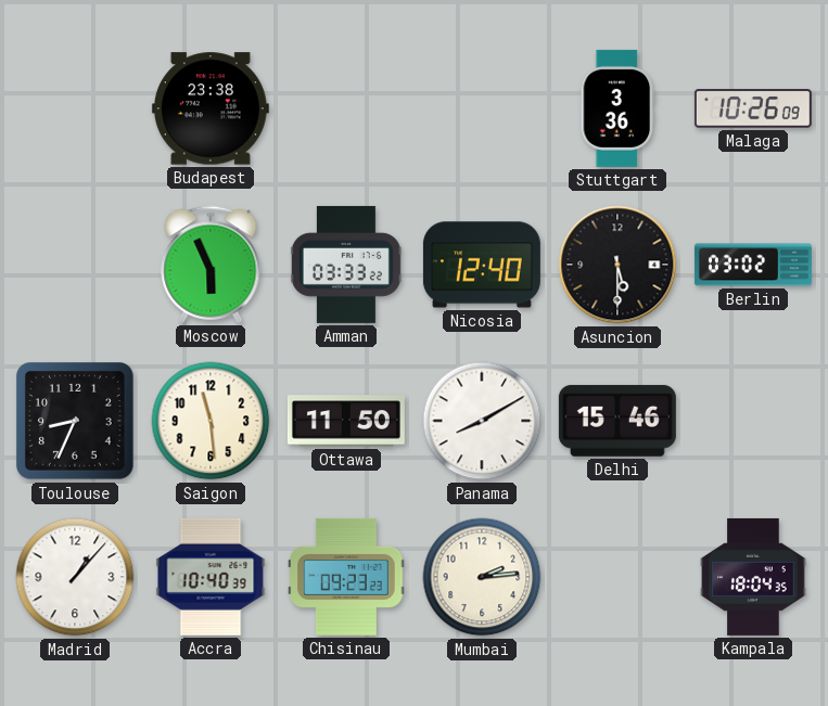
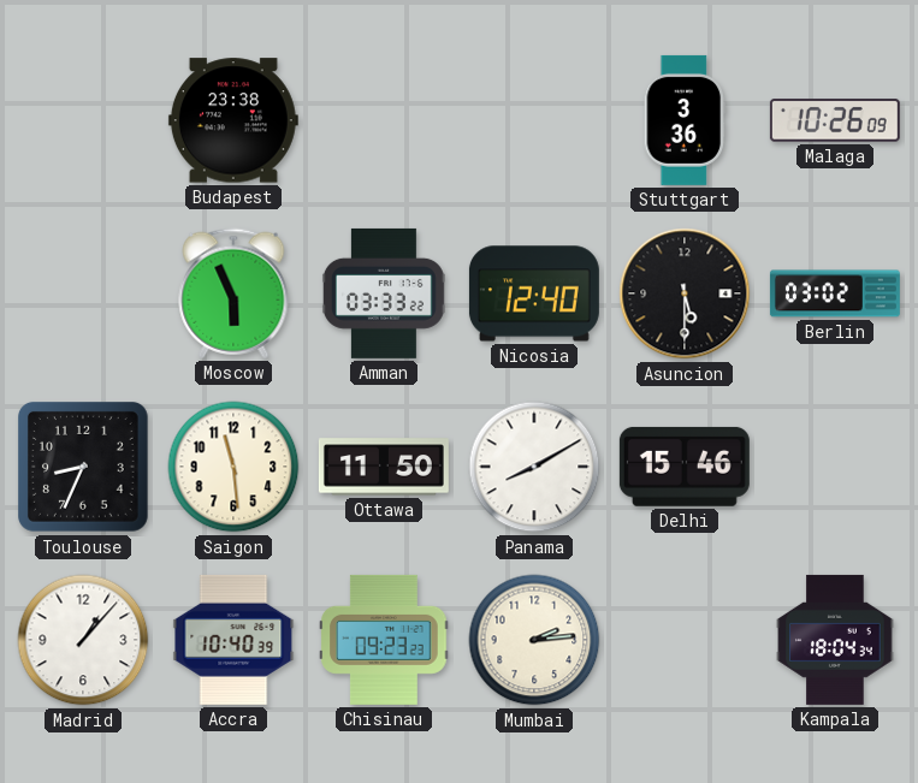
Kampala: 18:04:35 -> 18:04:34 (835, 640)
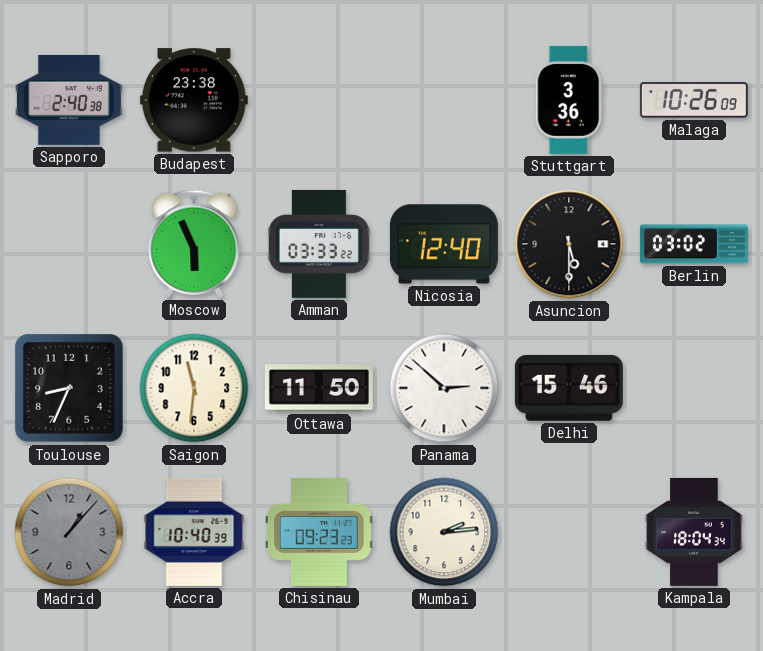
Sapporo: none -> 2:40 (69, 100)
Saigon: 11:29 -> 11:31 (194, 388)
Panama: 8:10 -> 2:52 (444, 388)
Madrid dial: white -> grey (69, 532)
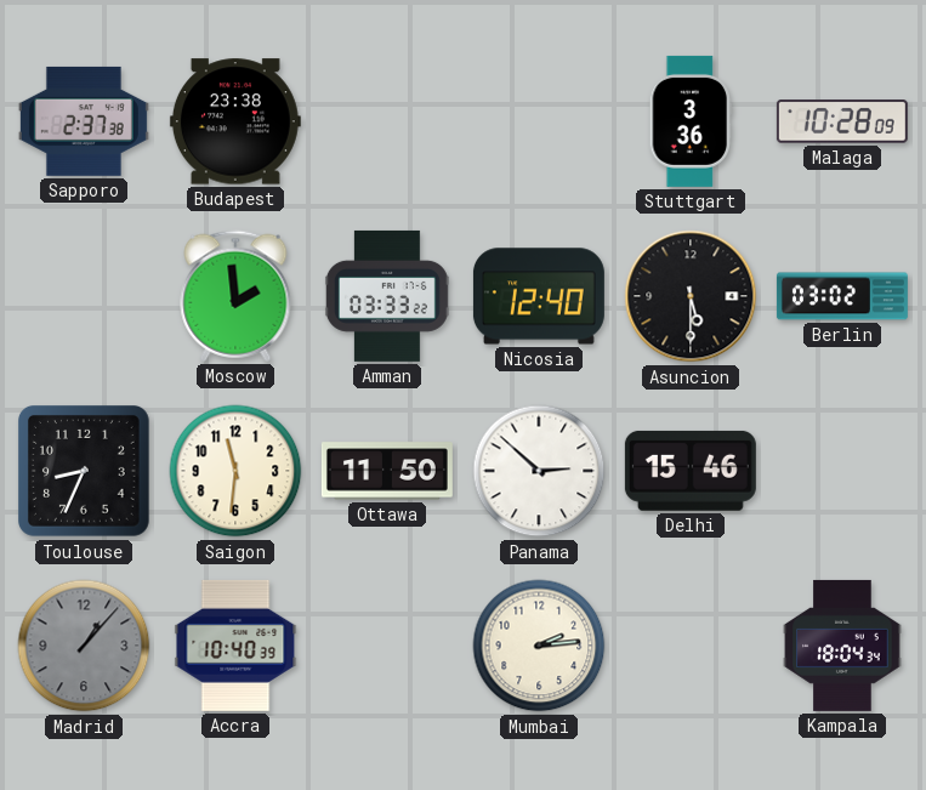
Sapporo: 2:40 -> 2:37 (84, 121)
Malaga: 10:26 -> 10:28 (842, 121)
Moscow: 5:56 -> 1:59 (235, 296)
Chisinau: 09:23 -> none (319, 532)
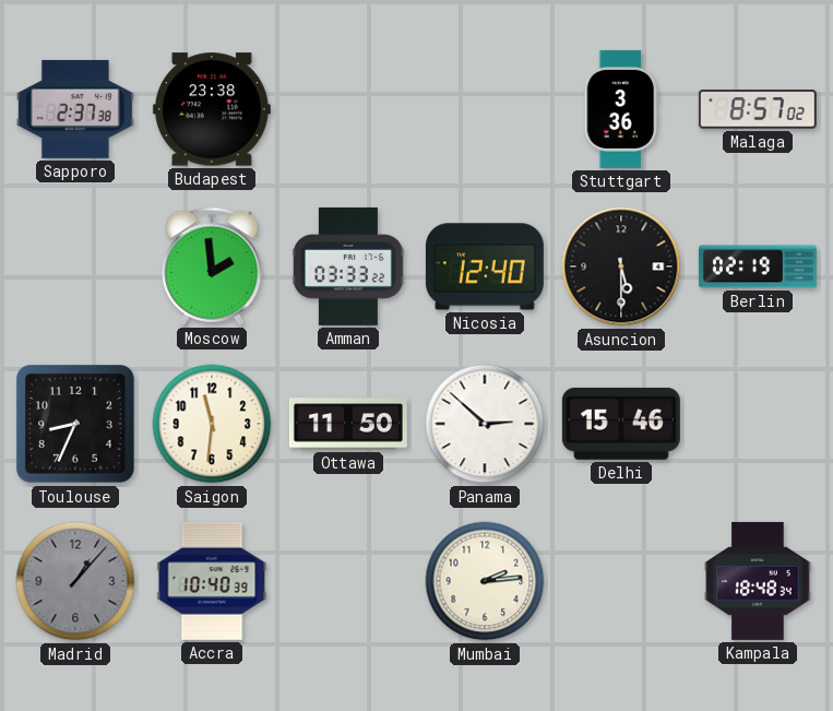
Malaga: 10:28 -> 8:57 (758, 109)
Berlin: 03:02 -> 02:19 (758, 266)
Kampala: 18:04 -> 18:48 (758, 581)
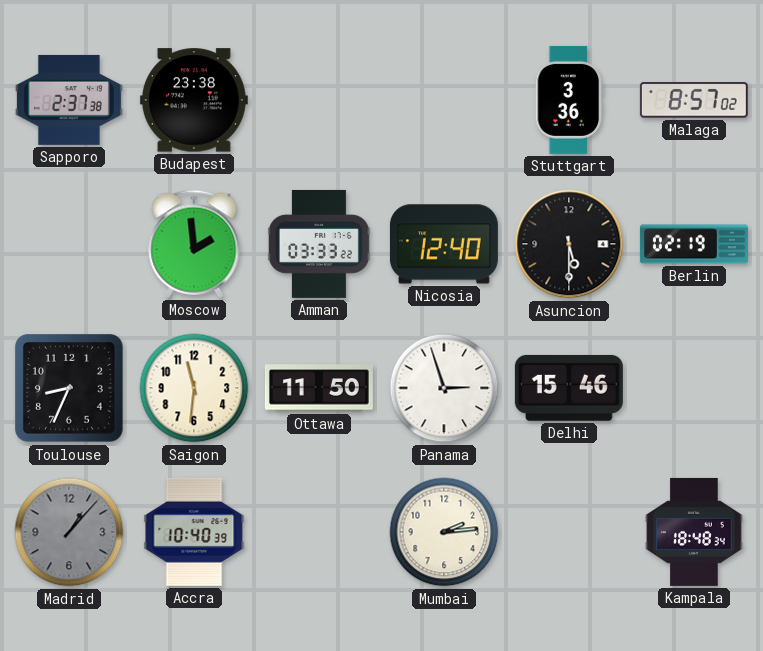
Panama: 2:52 -> 2:57 (444, 388)
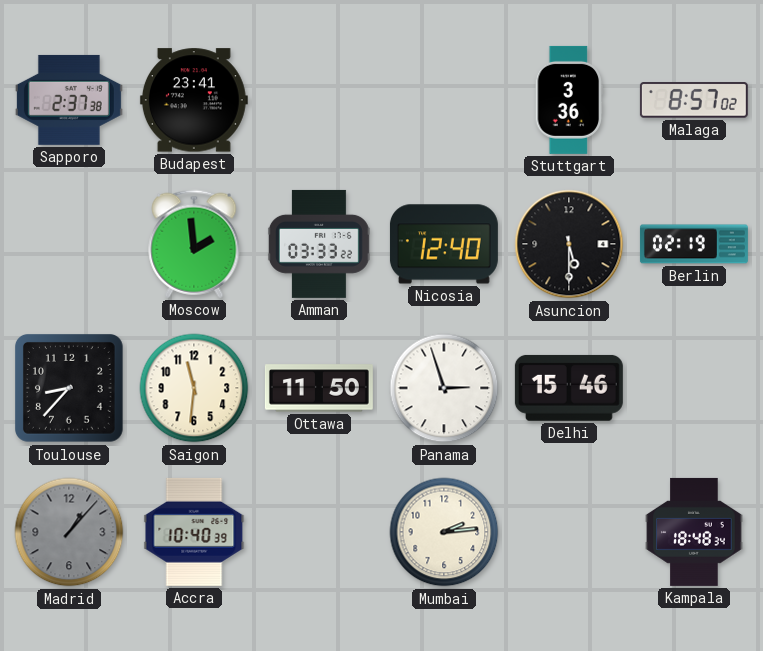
Budapest: 23:38 -> 23:41 (194, 100)
Toulouse: 8:34 -> 8:37 (70, 389)
